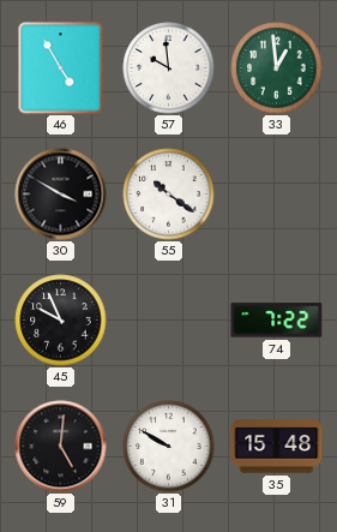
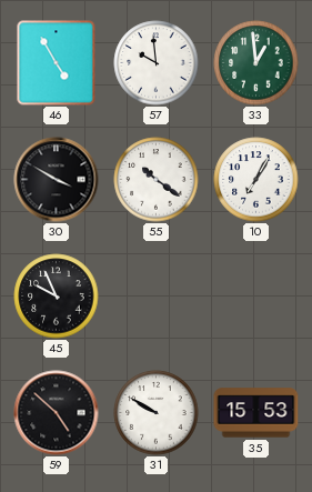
10: none -> 7:05 (256, 180)
74: 7:22 -> none (277, 321)
59: 5:01 -> 4:52 (57, 413)
35: 15:48 -> 15:53 (256, 413)
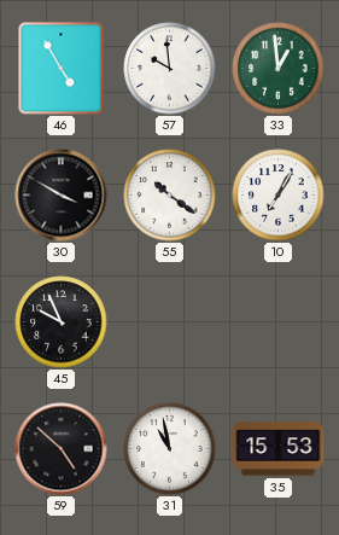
31: 9:50 -> 10:58 (170, 449)
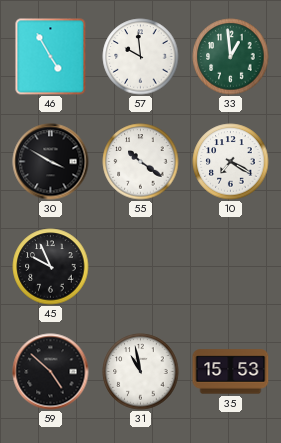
10: 7:05 -> 7:20 (231, 162)
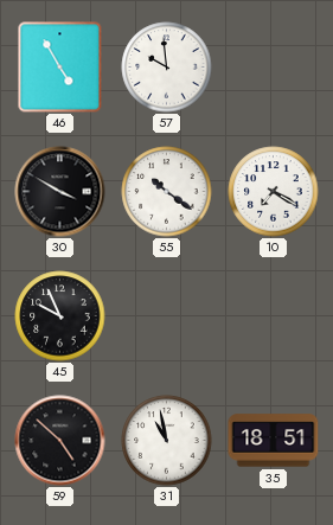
33: 12:59 -> none (231, 57)
35: 15:53 -> 18:51 (274, 441)
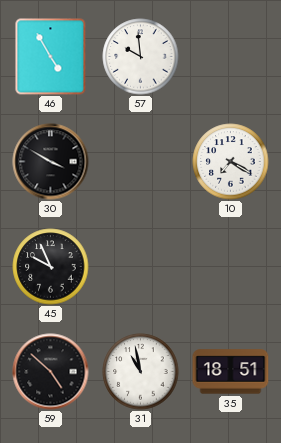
55: 10:21 -> none (167, 192)
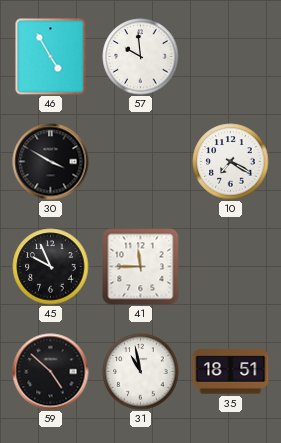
41: none -> 11:45 (141, 267)
